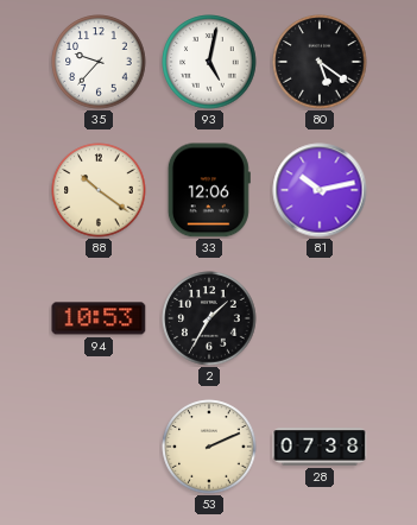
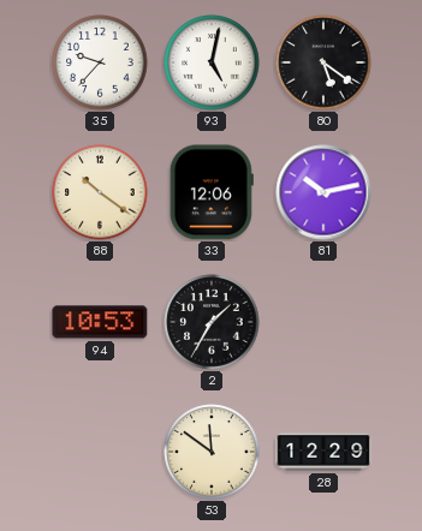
53: 2:11 -> 11:51 (212, 452)
28: 07:38 -> 12:29 (323, 452)
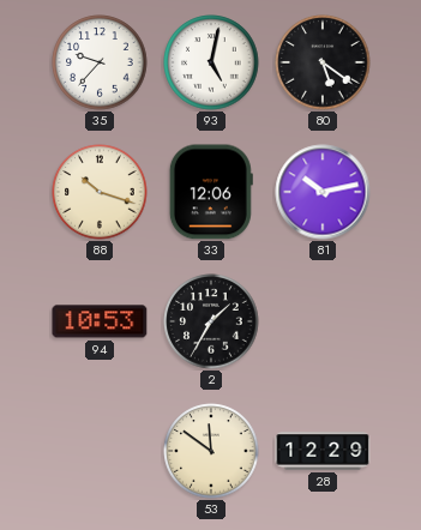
88: 10:21 -> 10:18 (100, 192)
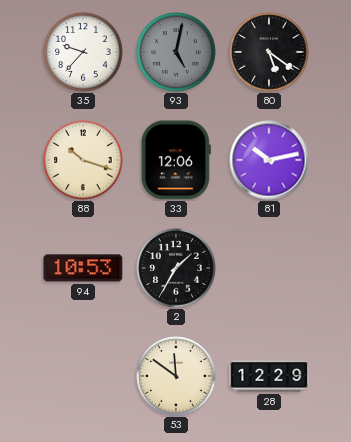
93 dial: white -> grey (176, 52)
